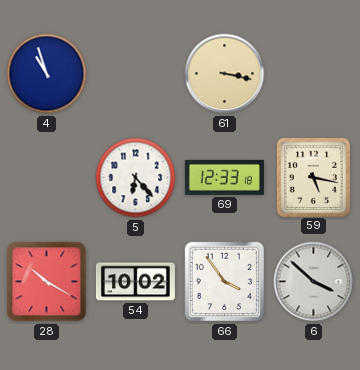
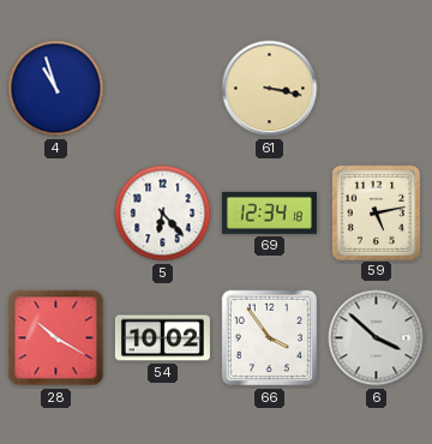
69: 12:33 -> 12:34 (269, 212)
59: 5:17 -> 5:13 (376, 212)
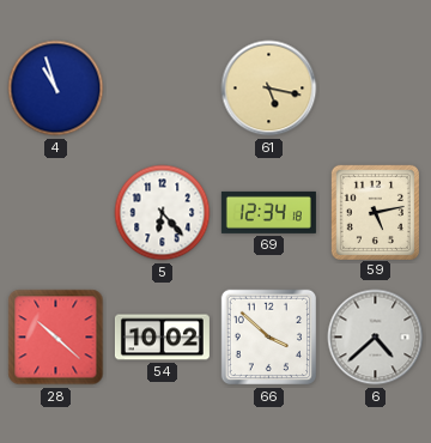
61: 3:17 -> 5:17 (269, 89)
28: 10:20 -> 10:22 (56, 338)
66: 3:54 -> 3:52 (269, 338)
6: 3:52 -> 4:38 (376, 338)
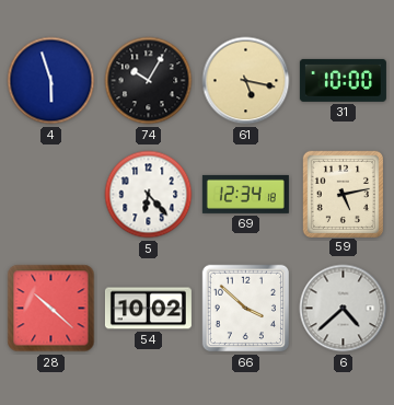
4: 10:57 -> 5:57 (51, 81)
74: none -> 10:05 (149, 81)
31: none -> 10:00 (343, 80)
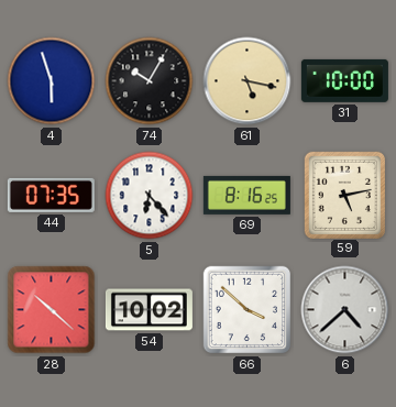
44: none -> 07:35 (51, 195)
69: 12:34 -> 8:16 (246, 195)
